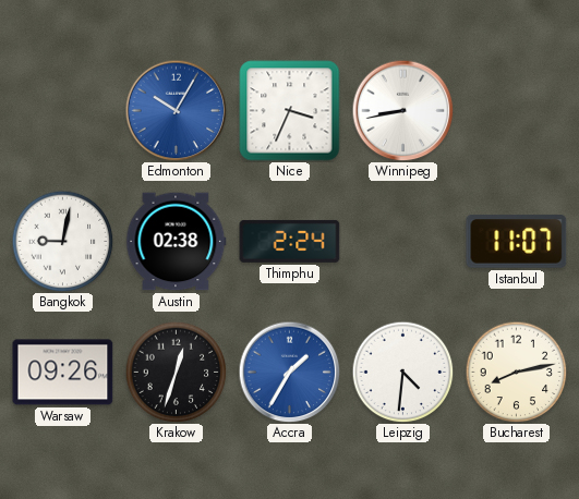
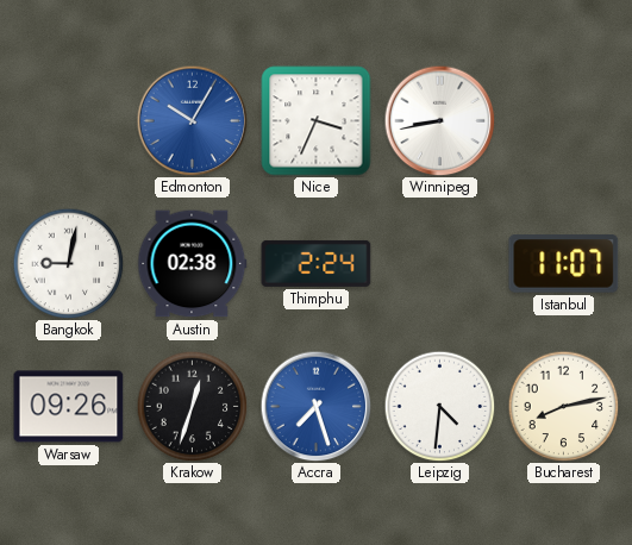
Accra: 1:35 -> 7:27 (315, 406)
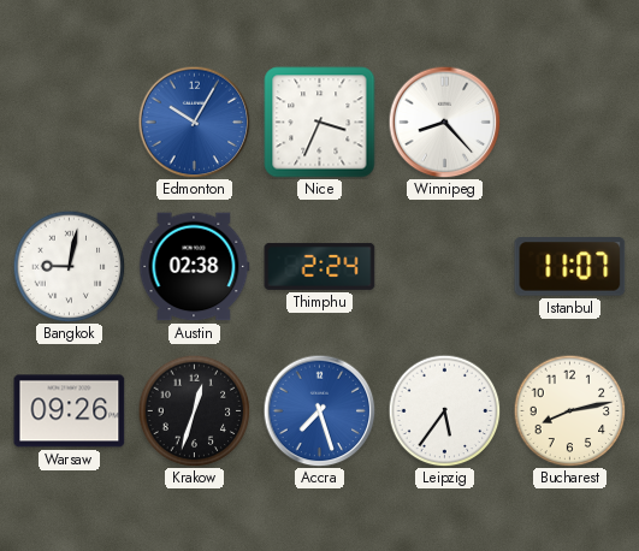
Winnipeg: 8:43 -> 8:23 (444, 122)
Leipzig: 4:31 -> 5:36 (444, 410)
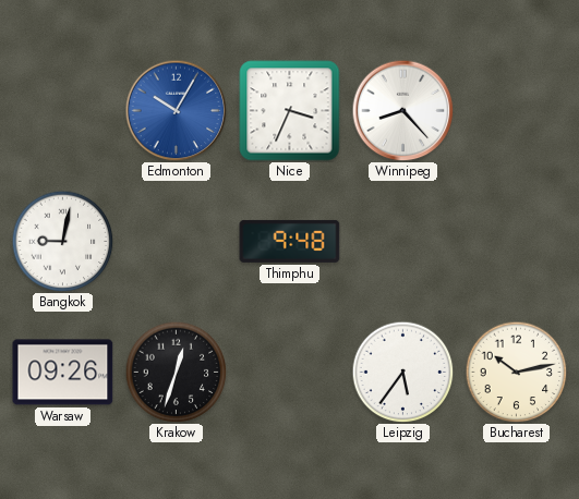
Austin: 02:38 -> none (194, 267)
Thimphu: 2:24 -> 9:48 (290, 241)
Istanbul: 11:07 -> none (570, 267)
Accra: 7:27 -> none (319, 410)
Bucharest: 8:13 -> 10:13 (516, 372)
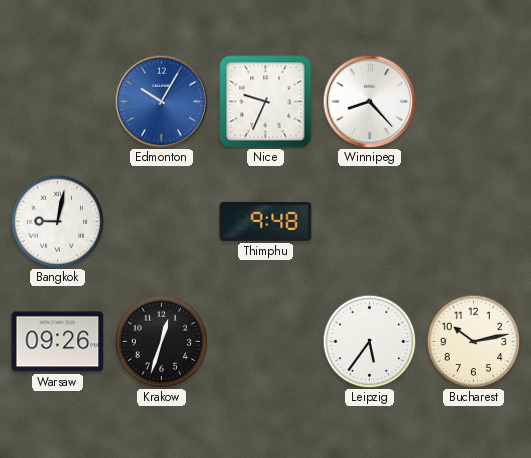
Nice: 3:34 -> 9:34 (266, 102)
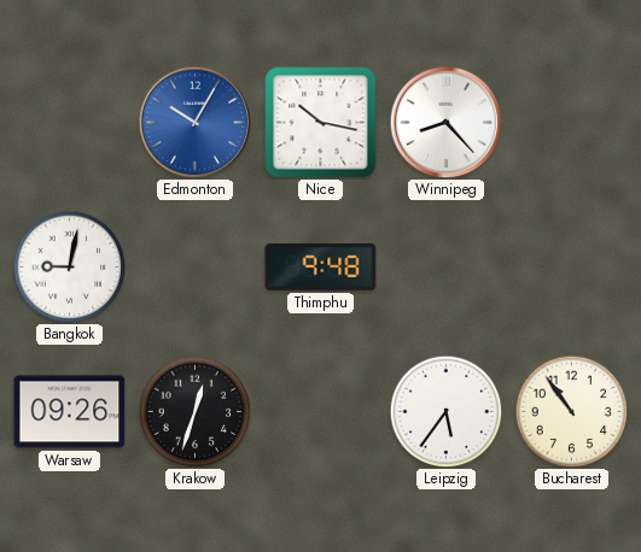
Nice: 9:34 -> 10:17 (321, 123)
Bucharest: 10:13 -> 10:54 (571, 411)
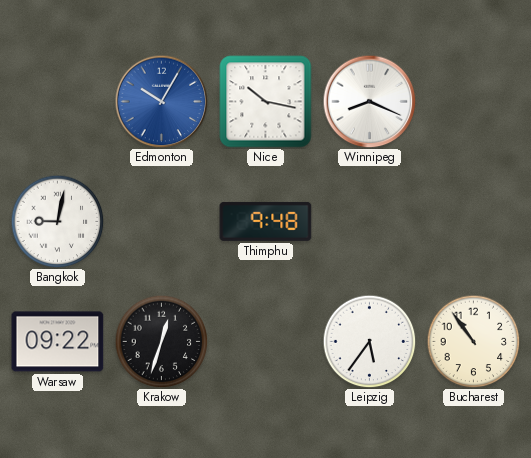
Winnipeg: 8:23 -> 8:19 (369, 101)
Warsaw: 09:26 -> 09:22 (58, 342)
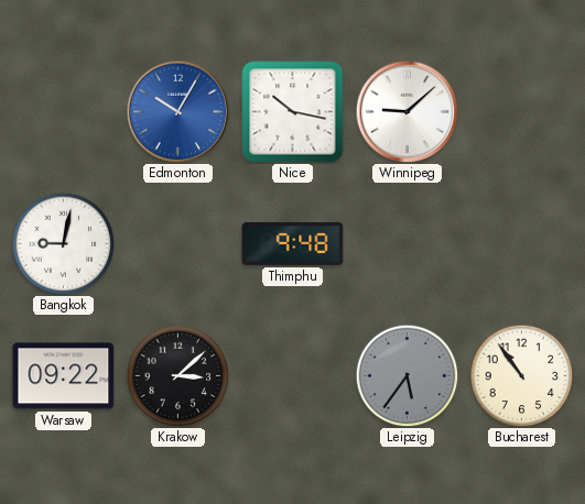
Winnipeg: 8:19 -> 9:08 (407, 111)
Krakow: 12:33 -> 3:08 (177, 375)
Leipzig dial: white -> grey (407, 375)
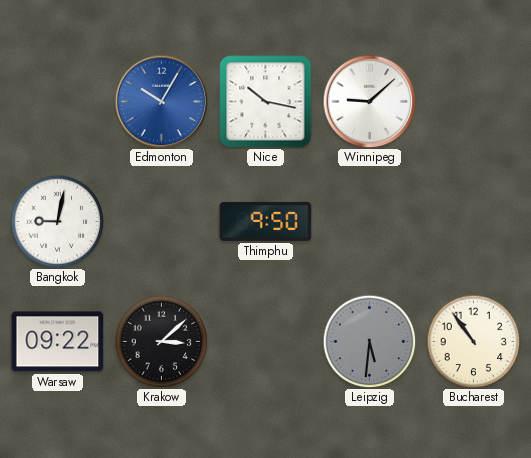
Thimphu: 9:48 -> 9:50 (266, 221)
Leipzig: 5:36 -> 5:31 (369, 341)
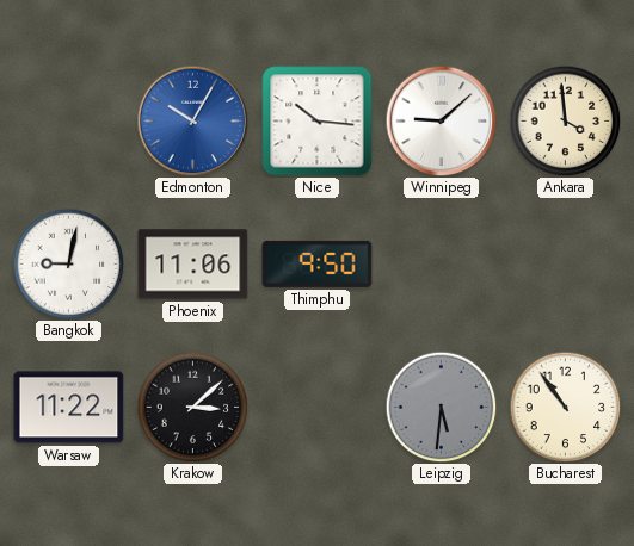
Nice: 10:17 -> 10:16 (318, 122)
Ankara: none -> 3:59 (565, 120)
Phoenix: none -> 11:06 (193, 265)
Warsaw: 09:22 -> 11:22 (69, 408)
